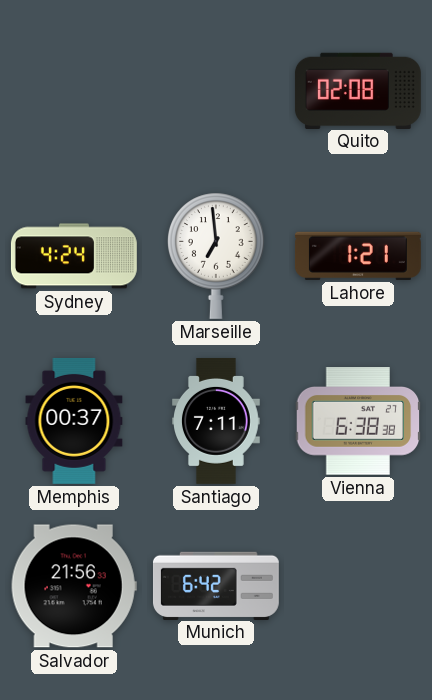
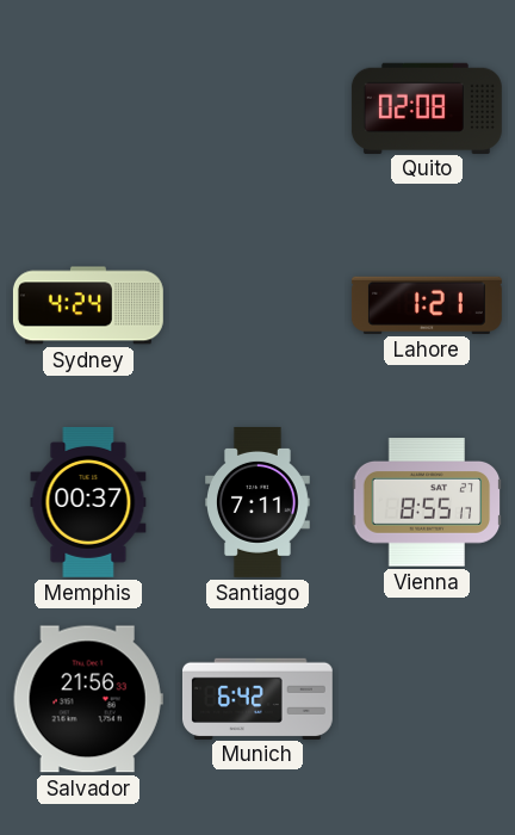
Marseille: 6:59 -> none (217, 256)
Vienna: 6:38 -> 8:55 (427, 502)
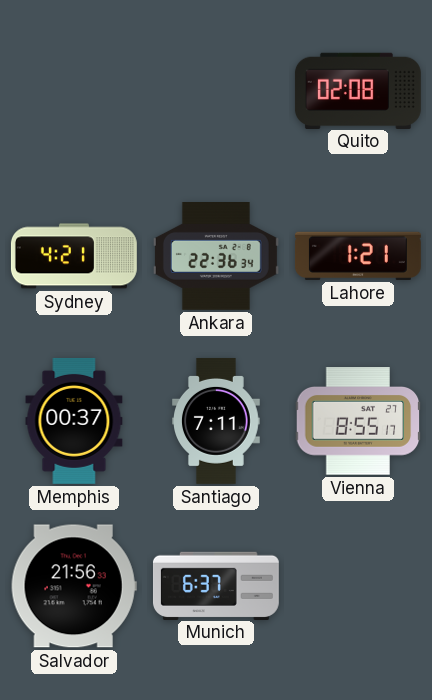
Sydney: 4:24 -> 4:21 (74, 256)
Ankara: none -> 22:36 (216, 257)
Munich: 6:42 -> 6:37 (216, 585)
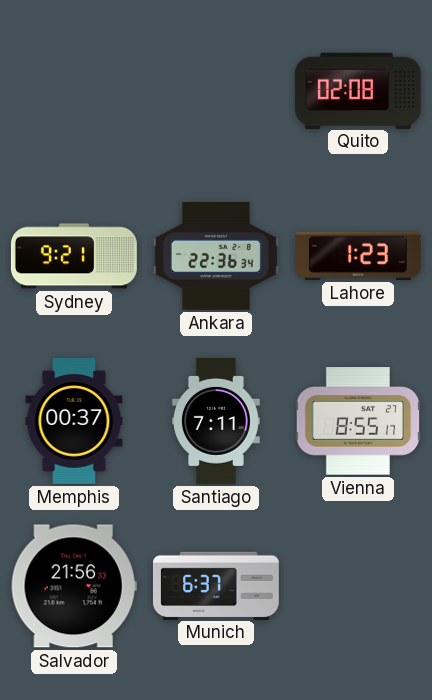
Sydney: 4:21 -> 9:21 (74, 256)
Lahore: 1:21 -> 1:23 (358, 256)
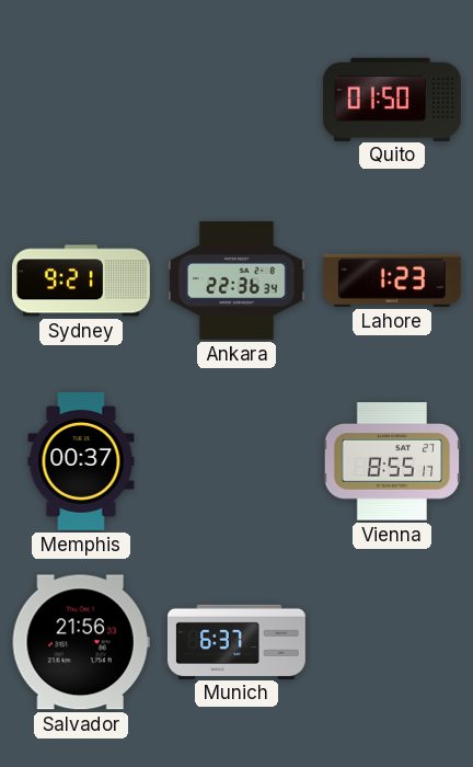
Quito: 02:08 -> 01:50 (392, 99)
Santiago: 7:11 -> none (217, 421)
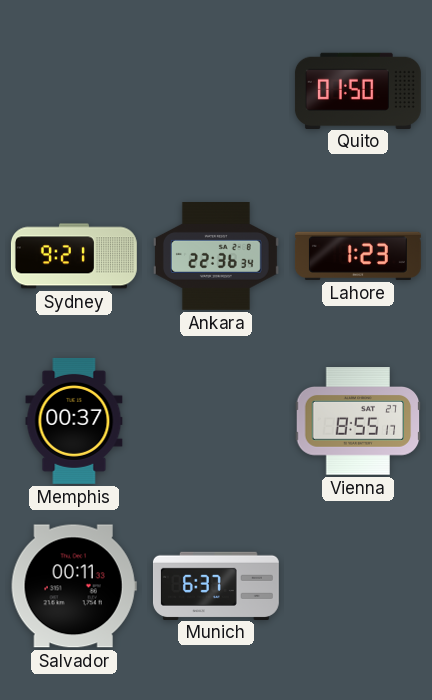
Salvador: 21:56 -> 00:11 (74, 586)
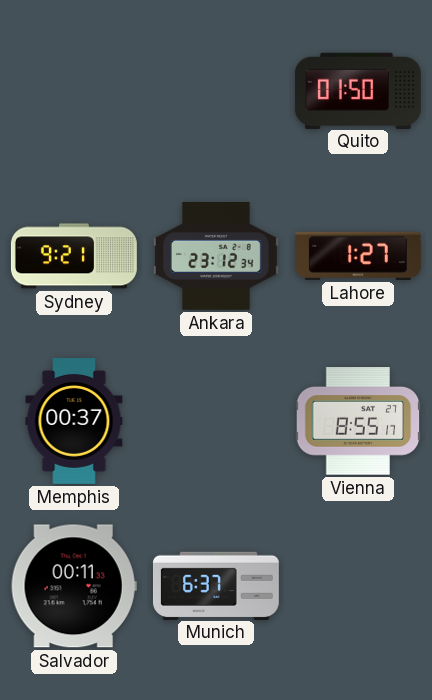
Ankara: 22:36 -> 23:12 (216, 257)
Lahore: 1:23 -> 1:27 (358, 256)
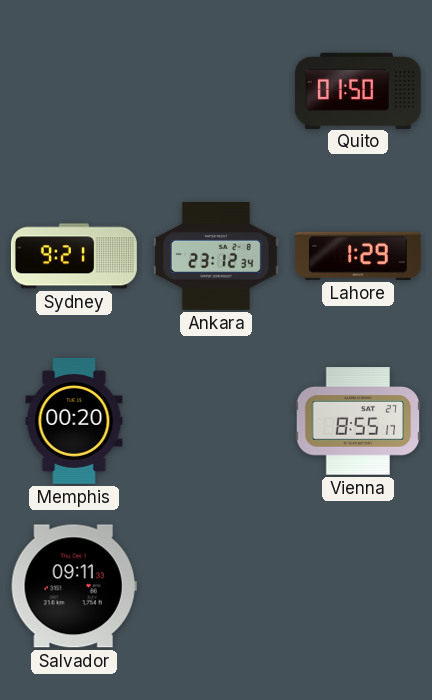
Lahore: 1:27 -> 1:29 (358, 256)
Memphis: 00:37 -> 00:20 (74, 421)
Salvador: 00:11 -> 09:11 (74, 586)
Munich: 6:37 -> none (216, 585)
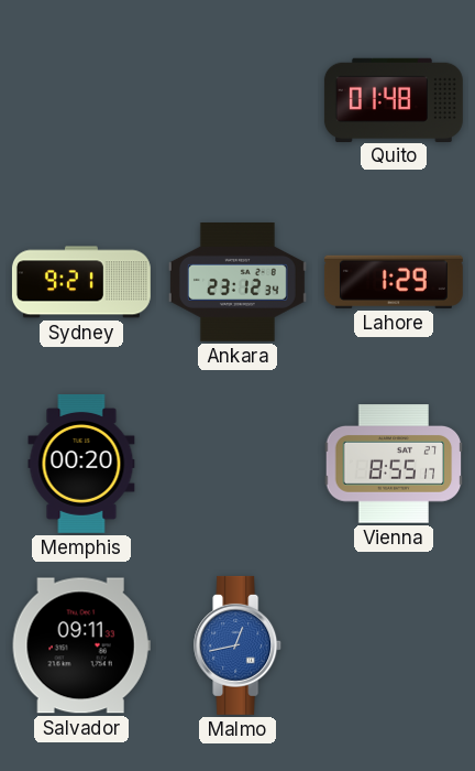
Quito: 01:50 -> 01:48 (394, 99)
Malmo: none -> 12:43 (239, 645)
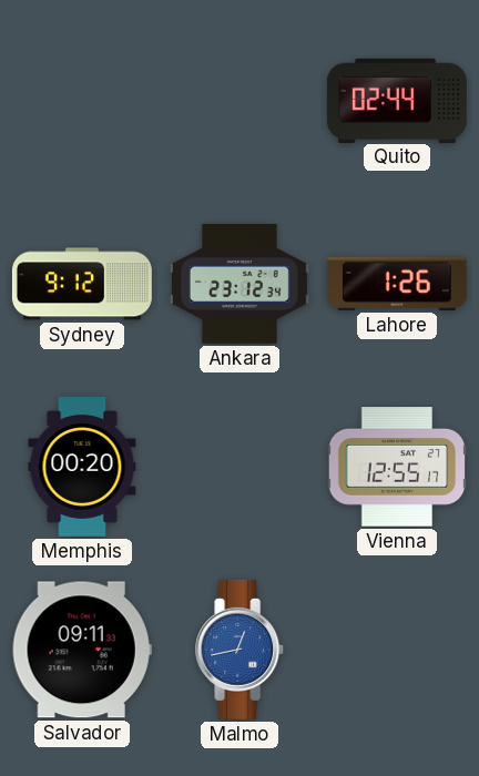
Quito: 01:48 -> 02:44 (397, 100)
Sydney: 9:21 -> 9:12 (82, 284)
Lahore: 1:29 -> 1:26 (397, 284)
Vienna: 8:55 -> 12:55 (397, 467)
